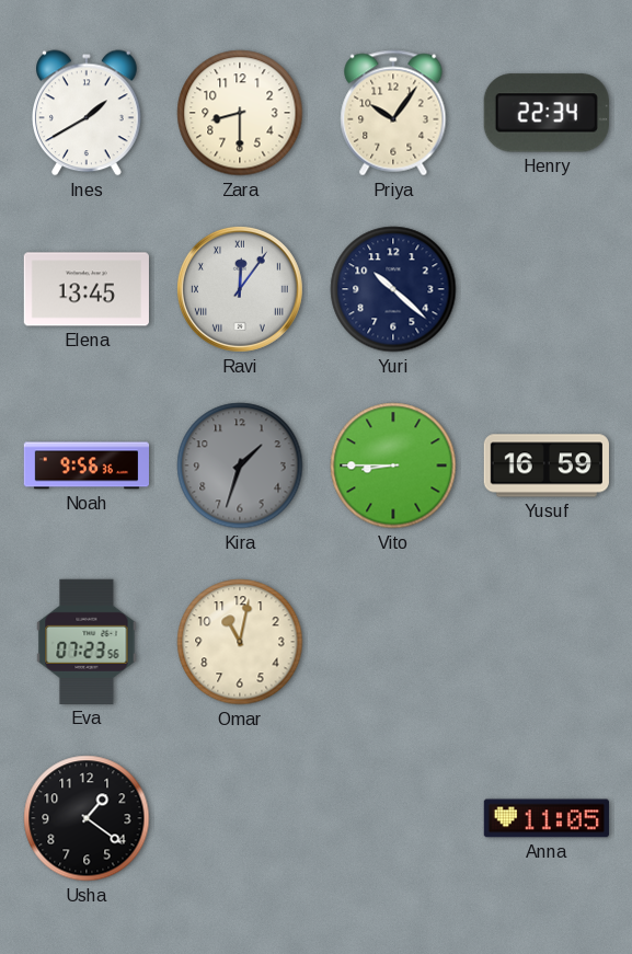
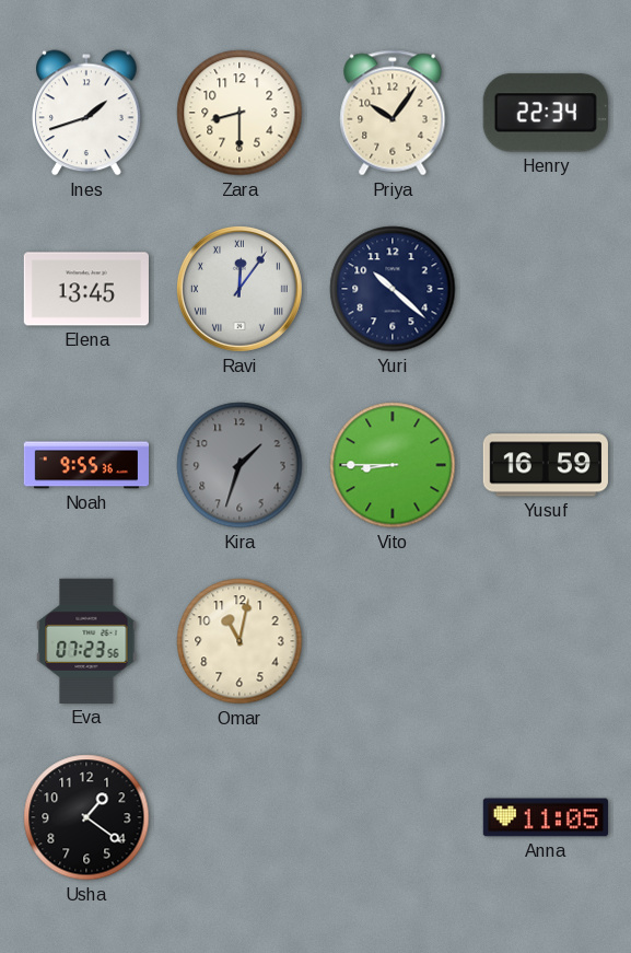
Ines: 1:40 -> 1:42 (87, 113)
Noah: 9:56 -> 9:55 (85, 465)
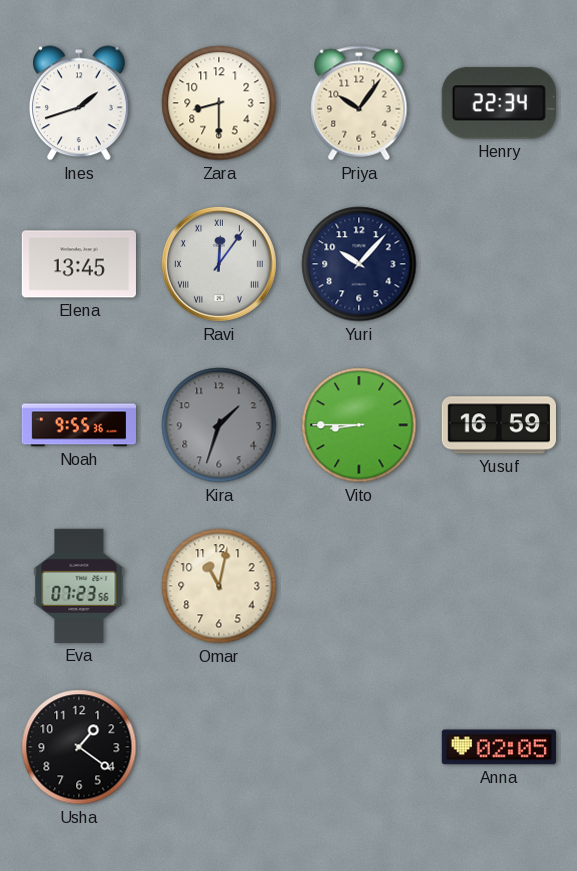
Yuri: 10:22 -> 10:07 (359, 264)
Anna: 11:05 -> 02:05 (499, 747)
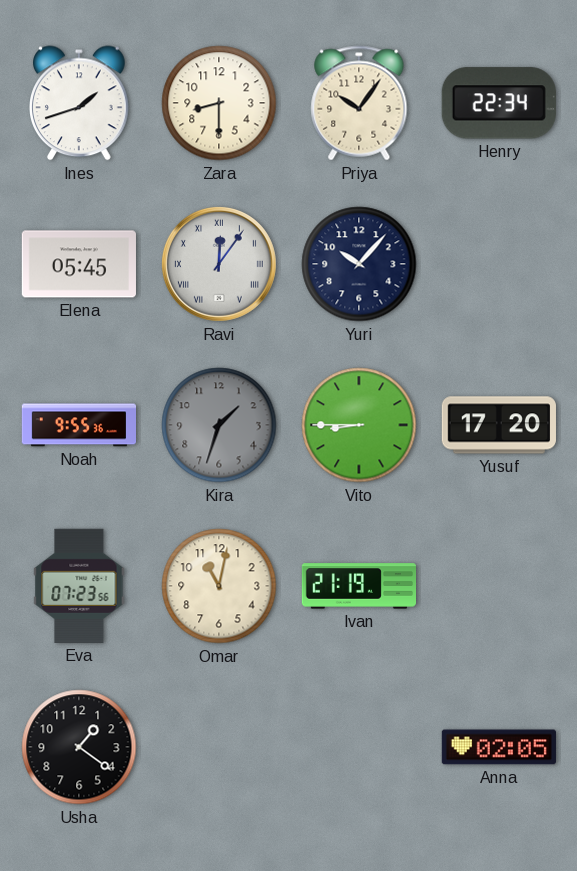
Elena: 13:45 -> 05:45 (79, 264)
Yusuf: 16:59 -> 17:20 (499, 425)
Ivan: none -> 21:19 (358, 586)
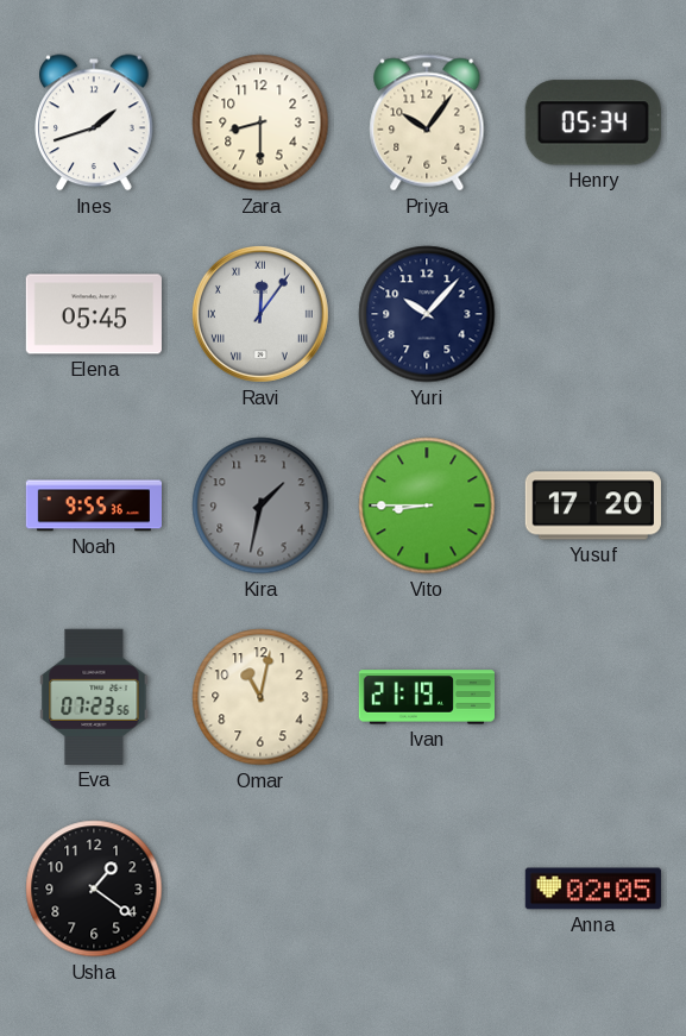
Henry: 22:34 -> 05:34 (593, 123)
Kira: 1:33 -> 1:32 (260, 506)
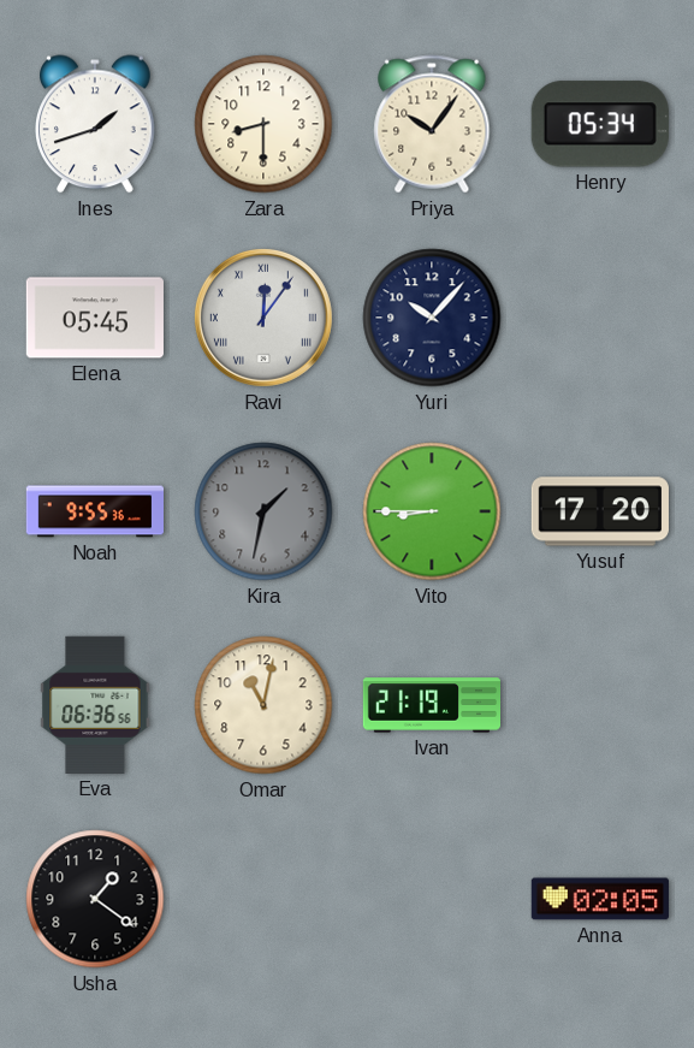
Eva: 07:23 -> 06:36 (95, 705)
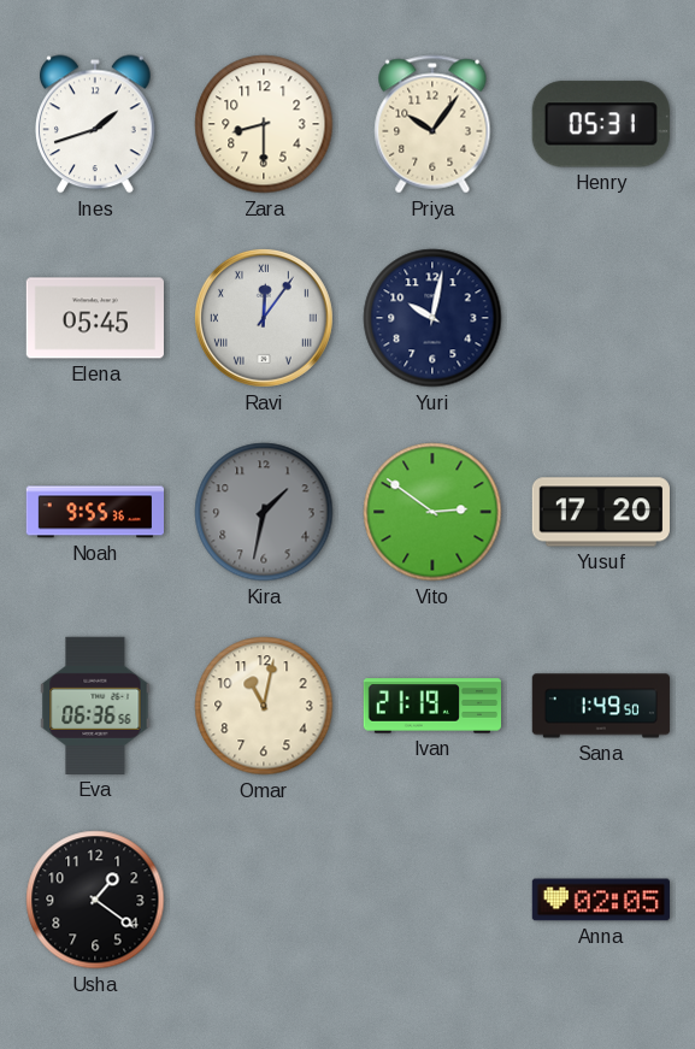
Henry: 05:34 -> 05:31 (601, 124)
Yuri: 10:07 -> 10:02 (432, 318)
Vito: 8:45 -> 2:51 (432, 512)
Sana: none -> 1:49 (600, 706)
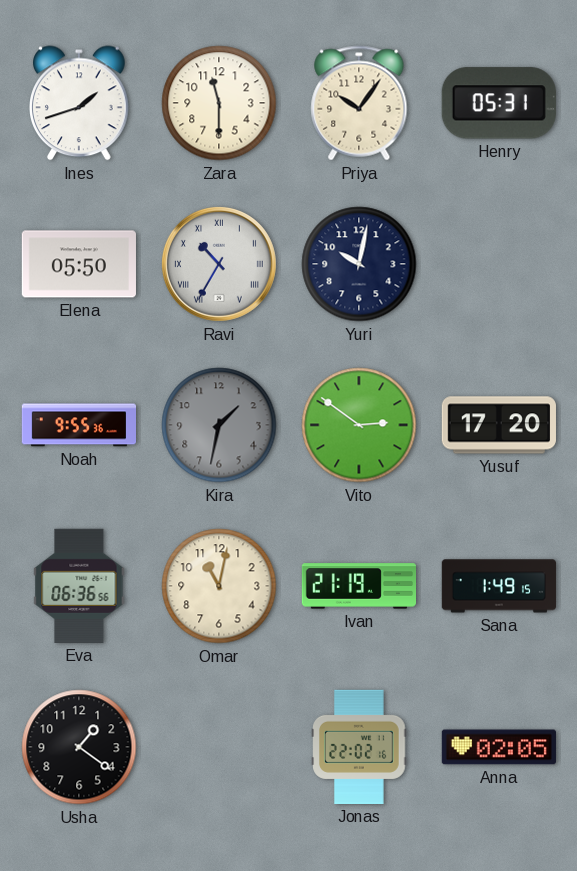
Zara: 8:30 -> 11:30 (219, 103)
Elena: 05:45 -> 05:50 (79, 264)
Ravi: 12:06 -> 10:35 (219, 264)
Sana: 1:49:50 -> 1:49:15 (498, 586)
Jonas: none -> 22:02 (359, 747)
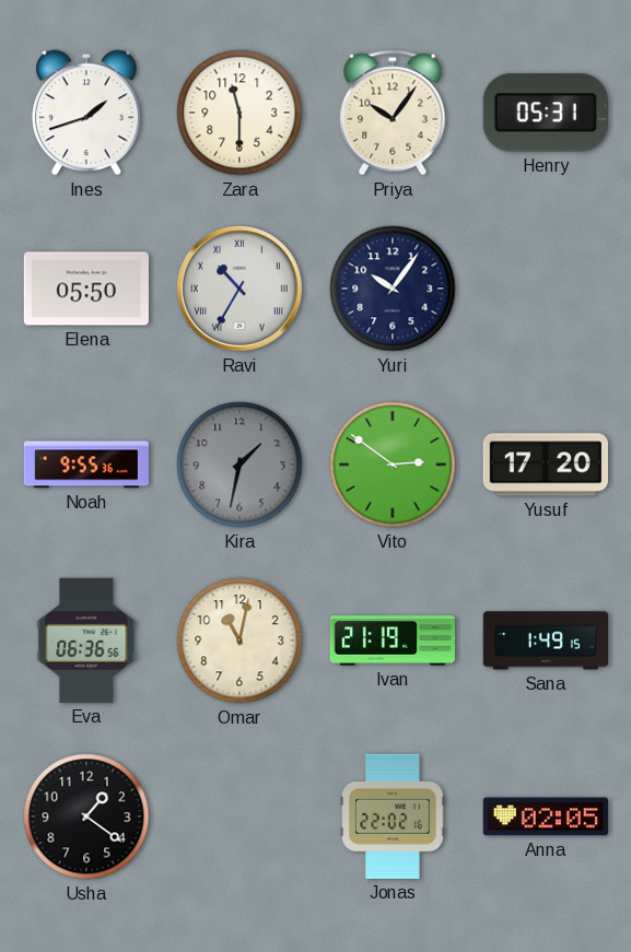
Yuri: 10:02 -> 10:06 (393, 289)
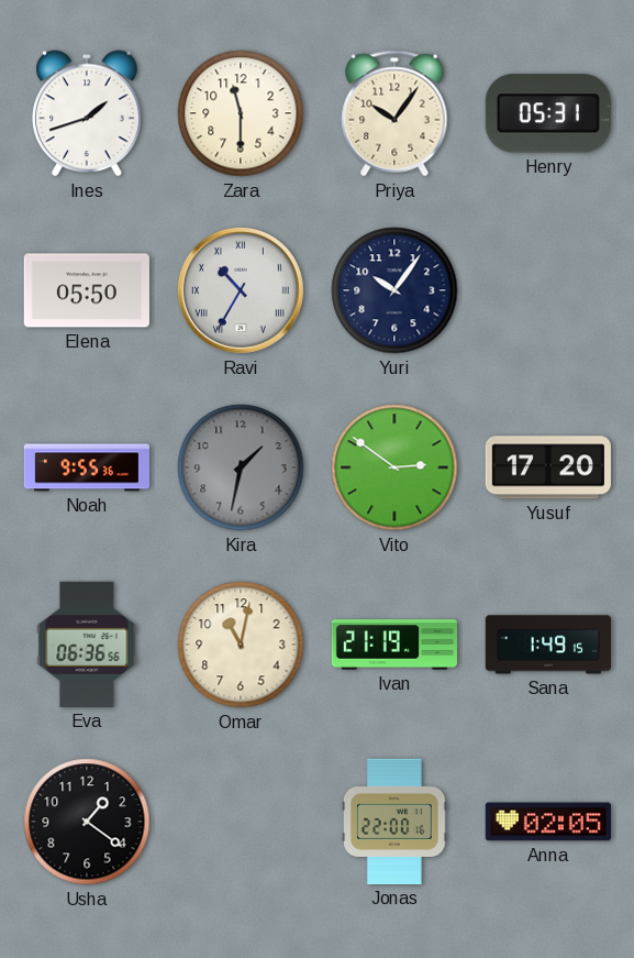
Jonas: 22:02 -> 22:00 (394, 822)
